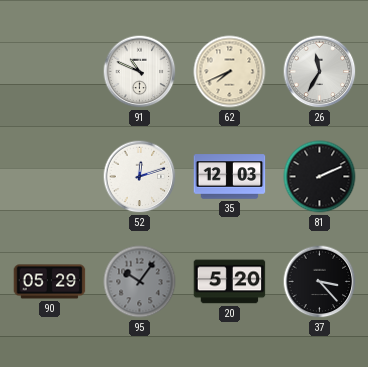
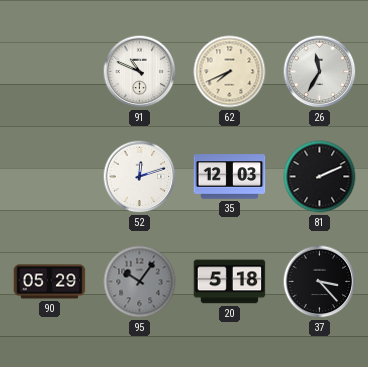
20: 5:20 -> 5:18 (230, 282)
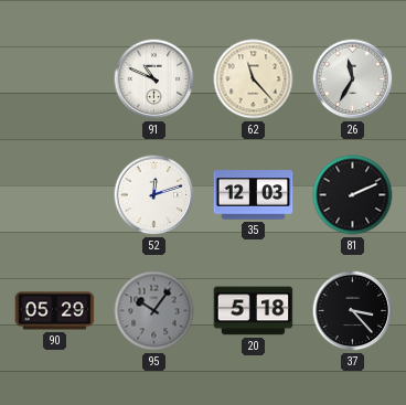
62: 7:41 -> 11:23 (254, 79)
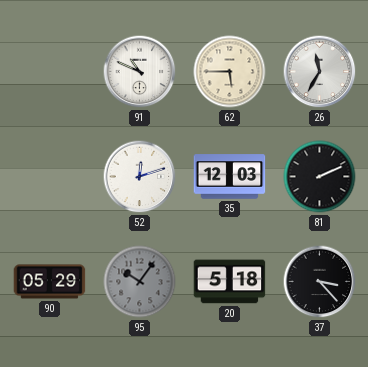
62: 11:23 -> 5:45 (230, 72)
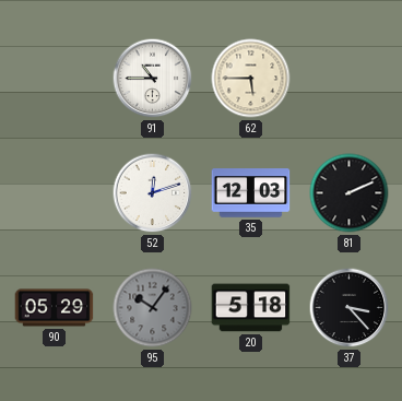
91: 10:49 -> 10:45 (153, 79)
26: 11:35 -> none (320, 72)
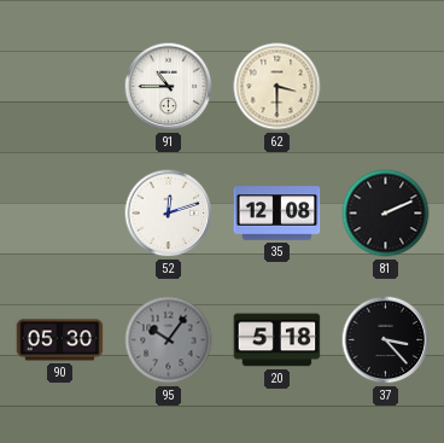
62: 5:45 -> 3:30 (277, 87)
35: 12:03 -> 12:08 (277, 214)
90: 05:29 -> 05:30 (60, 340)
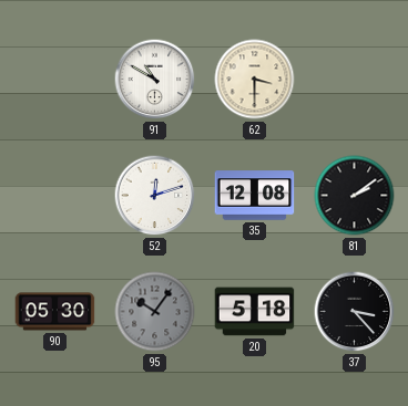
91: 10:45 -> 10:50 (155, 80)
81: 2:11 -> 2:09 (355, 196)
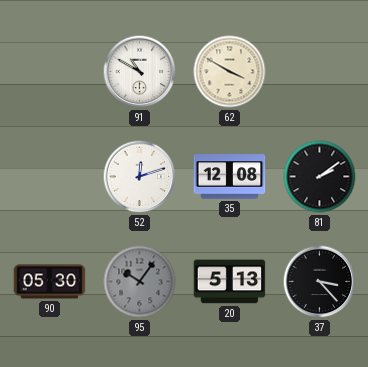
62: 3:30 -> 3:50 (230, 72)
20: 5:18 -> 5:13 (230, 282)
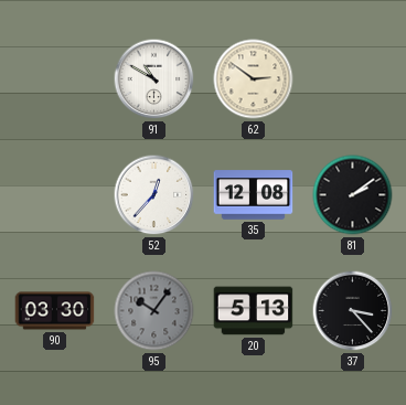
62: 3:50 -> 2:51 (254, 79)
52: 12:12 -> 12:37 (154, 195)
90: 05:30 -> 03:30 (55, 311)
